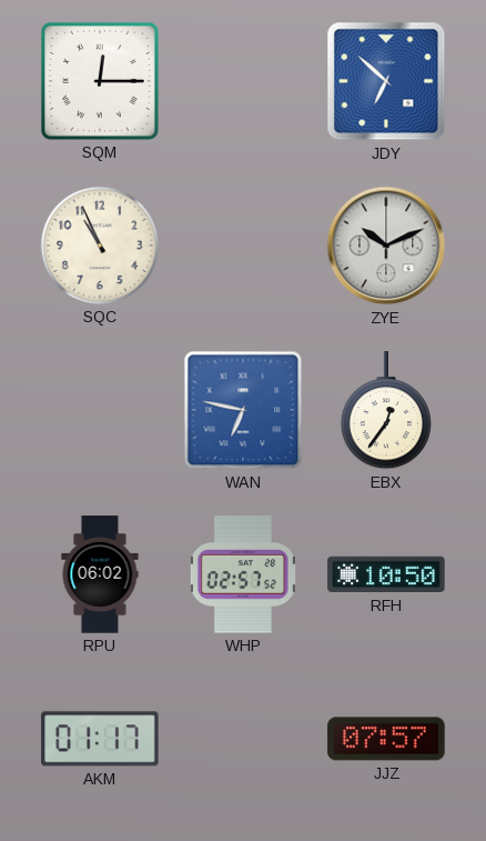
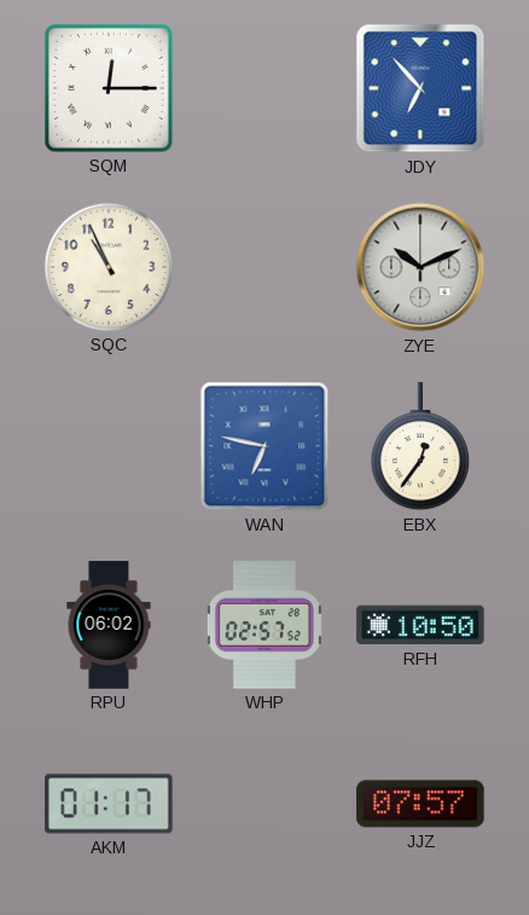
JDY: 6:52 -> 6:53 (420, 88)
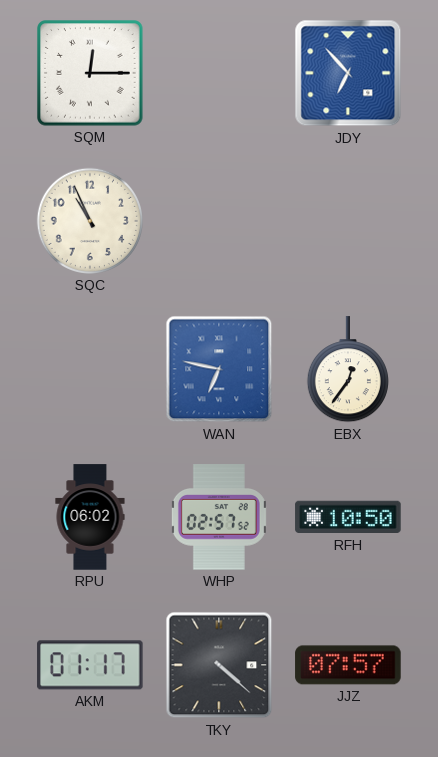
ZYE: 10:11 -> none (420, 267)
TKY: none -> 4:22 (219, 665)
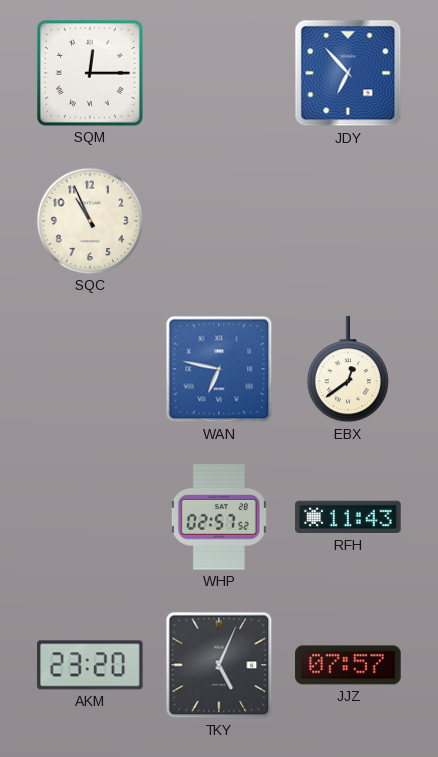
EBX: 12:36 -> 12:39 (348, 370)
RPU: 06:02 -> none (90, 517)
RFH: 10:50 -> 11:43 (348, 517)
AKM: 01:17 -> 23:20 (90, 665)
TKY: 4:22 -> 5:04 (219, 665)
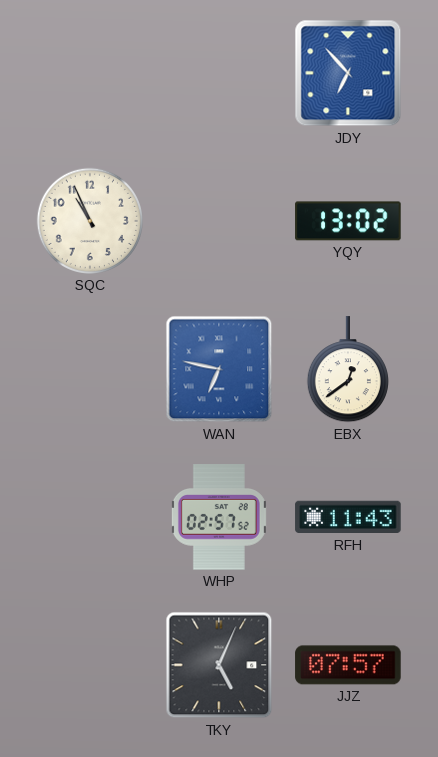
SQM: 12:15 -> none (90, 73)
YQY: none -> 13:02 (348, 221)
AKM: 23:20 -> none (90, 665)
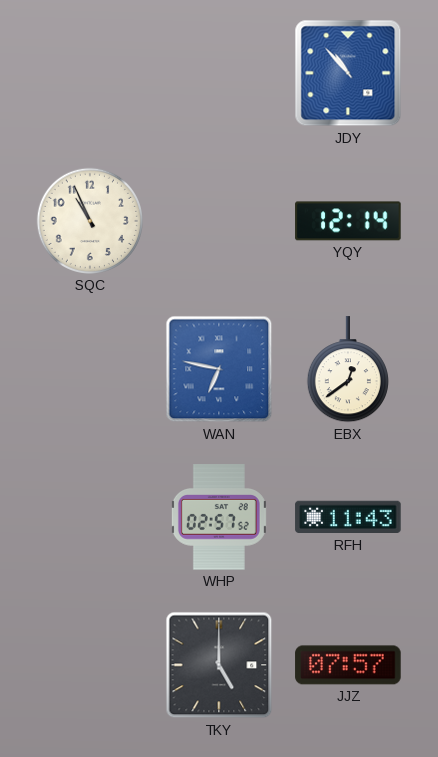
JDY: 6:53 -> 10:53 (348, 73)
YQY: 13:02 -> 12:14 (348, 221)
TKY: 5:04 -> 5:00 (219, 665)
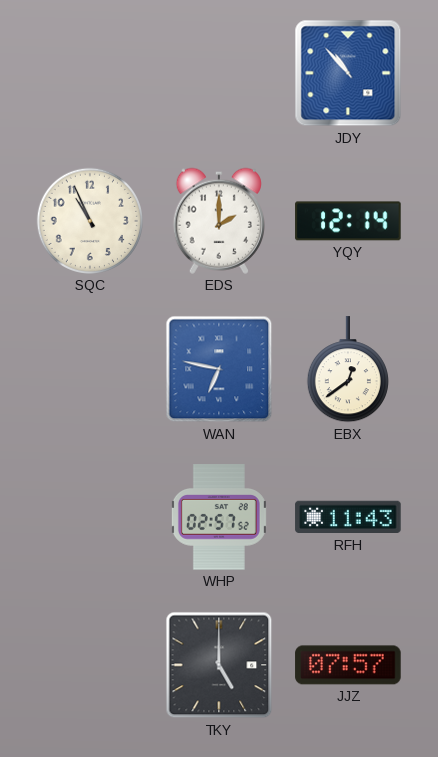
EDS: none -> 2:00 (219, 221)
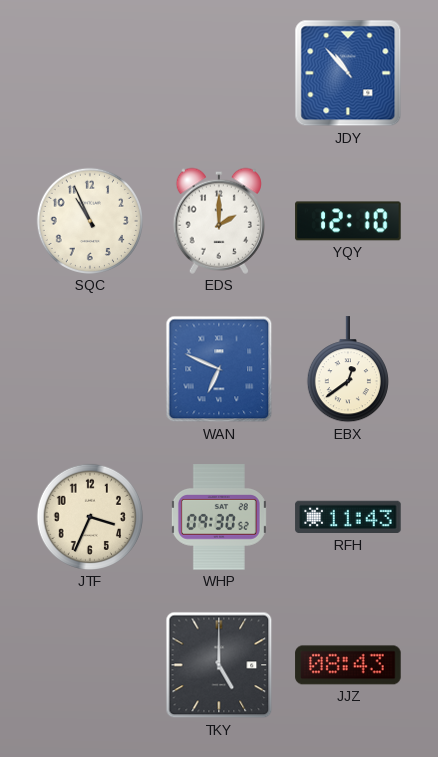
YQY: 12:14 -> 12:10 (348, 221)
WAN: 6:47 -> 6:49 (219, 369)
JTF: none -> 3:34 (90, 517)
WHP: 02:57 -> 09:30 (219, 517)
JJZ: 07:57 -> 08:43 (348, 665)
